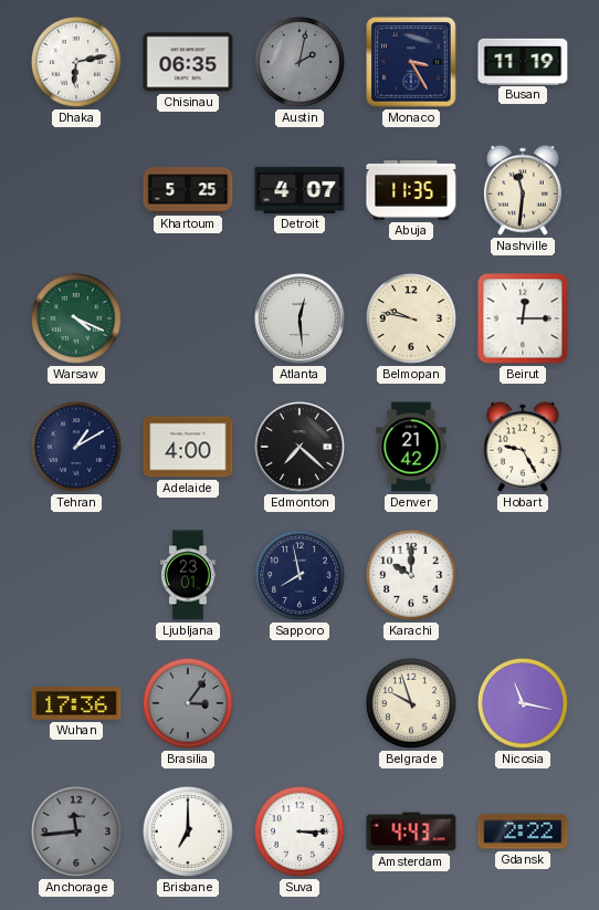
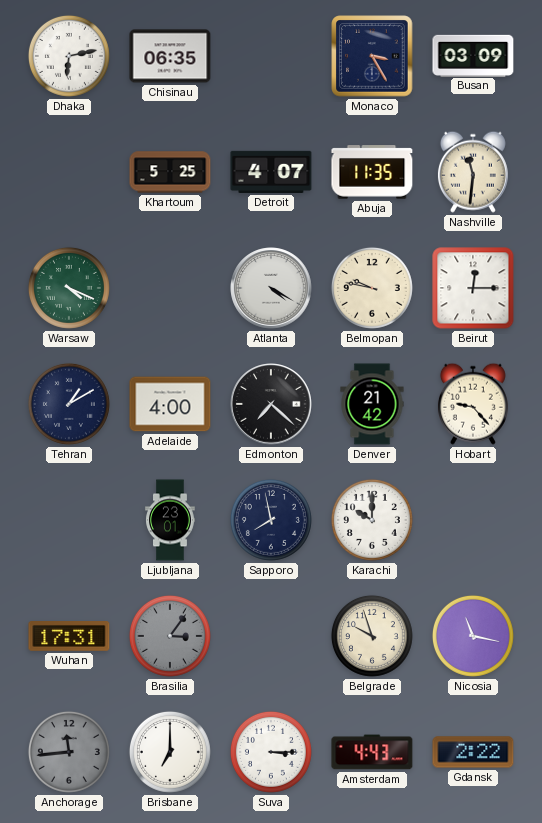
Austin: 2:02 -> none (299, 62)
Busan: 11:19 -> 03:09 (473, 55)
Atlanta: 12:29 -> 4:20 (271, 288)
Hobart: 9:25 -> 9:23 (473, 404)
Wuhan: 17:36 -> 17:31 (69, 637)
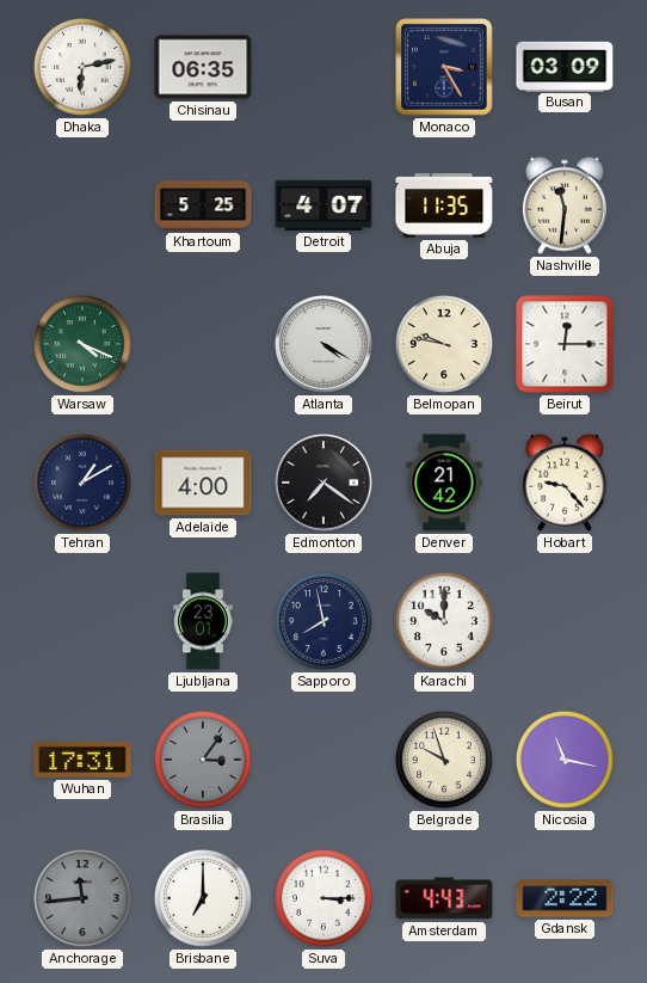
Edmonton: 7:22 -> 7:21 (323, 483)
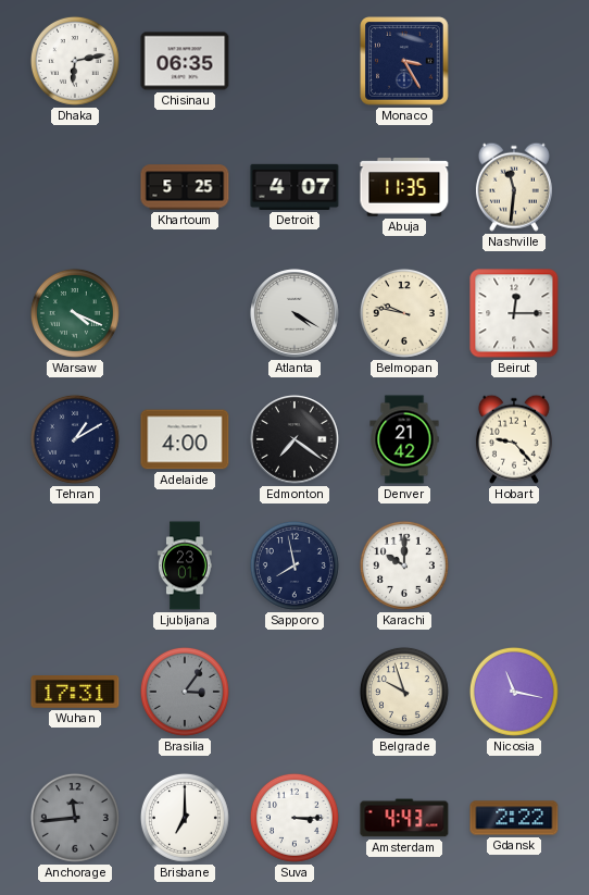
Busan: 03:09 -> none (565, 66)
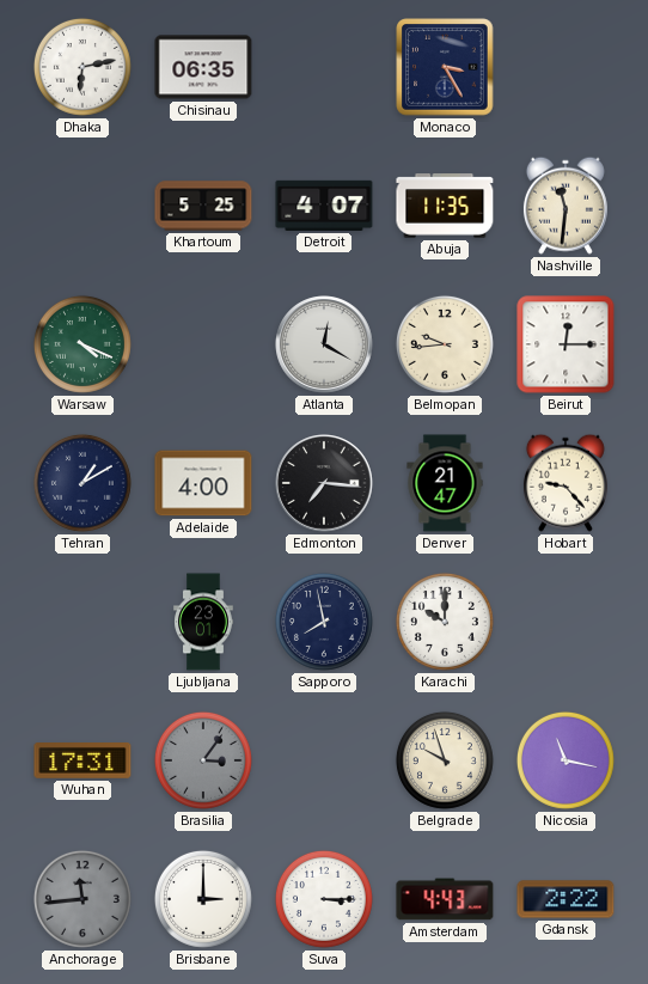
Atlanta: 4:20 -> 12:20 (324, 344)
Belmopan: 9:47 -> 9:44 (445, 344)
Edmonton: 7:21 -> 7:16 (324, 483)
Denver: 21:42 -> 21:47 (445, 483)
Brisbane: 7:00 -> 3:00 (203, 899)
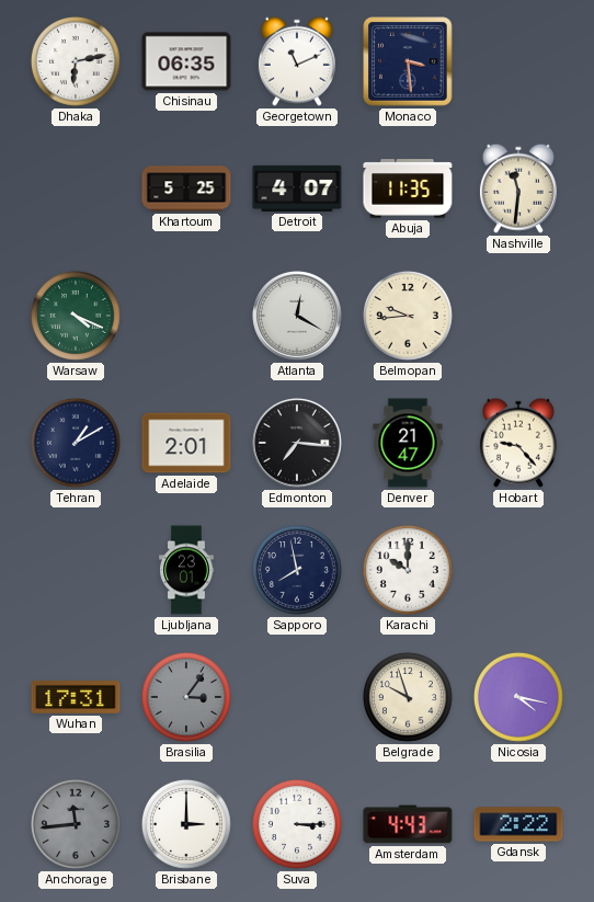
Georgetown: none -> 11:11 (297, 61)
Monaco: 3:25 -> 3:29 (408, 61)
Beirut: 12:15 -> none (566, 344)
Adelaide: 4:00 -> 2:01 (186, 443)
Nicosia: 11:17 -> 4:17 (518, 697)
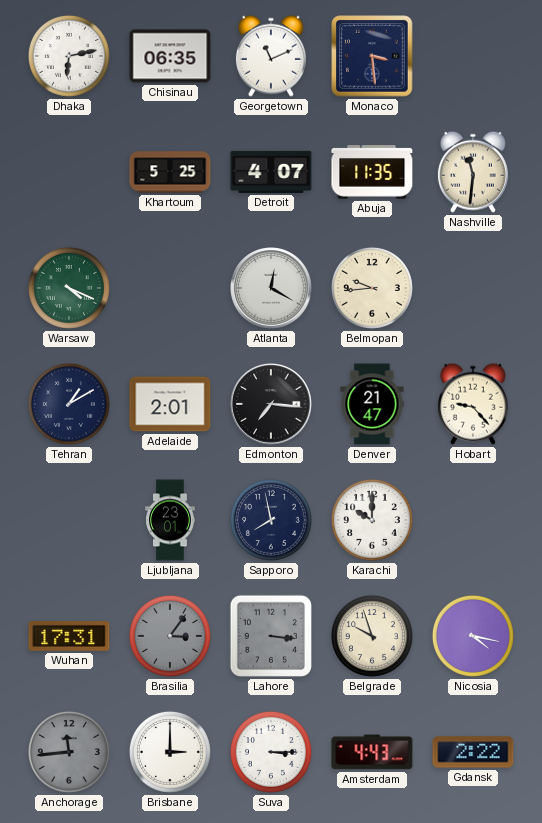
Lahore: none -> 3:16 (271, 636)
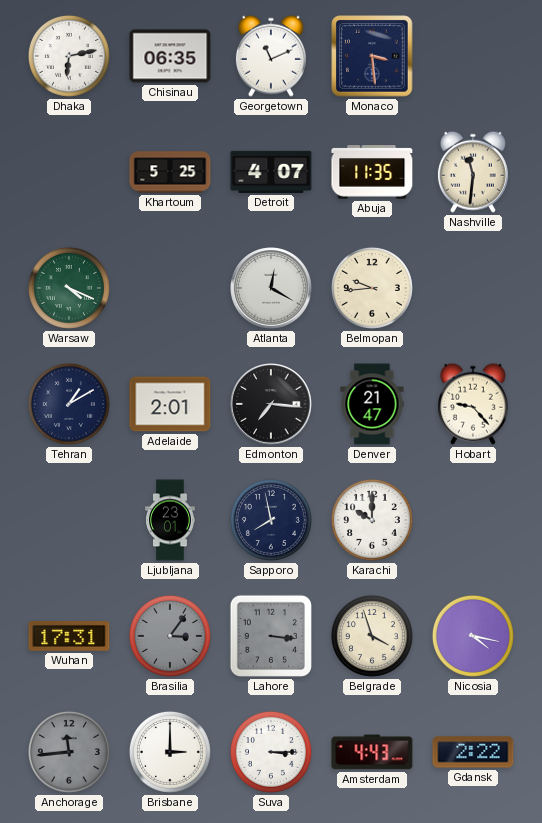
Belgrade: 9:57 -> 3:57 (372, 636)
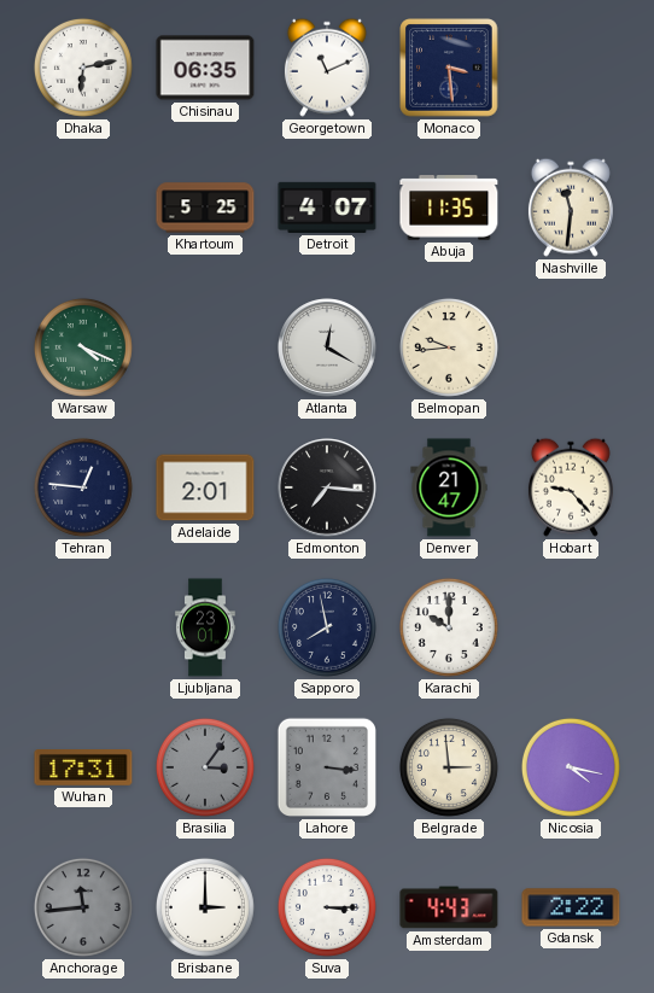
Tehran: 1:10 -> 12:46 (83, 487)
Belgrade: 3:57 -> 2:59 (449, 767)
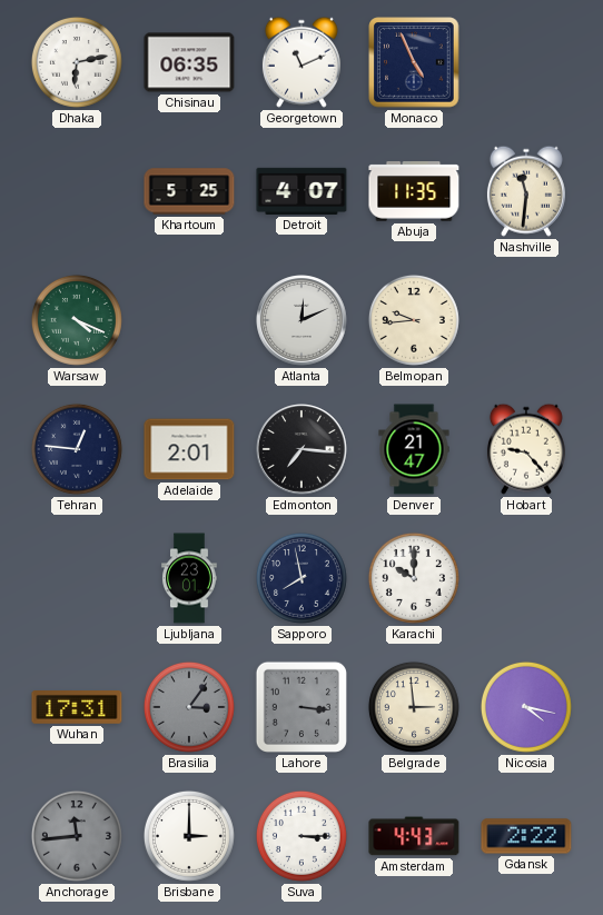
Monaco: 3:29 -> 4:56 (414, 62)
Atlanta: 12:20 -> 12:11 (301, 320)
